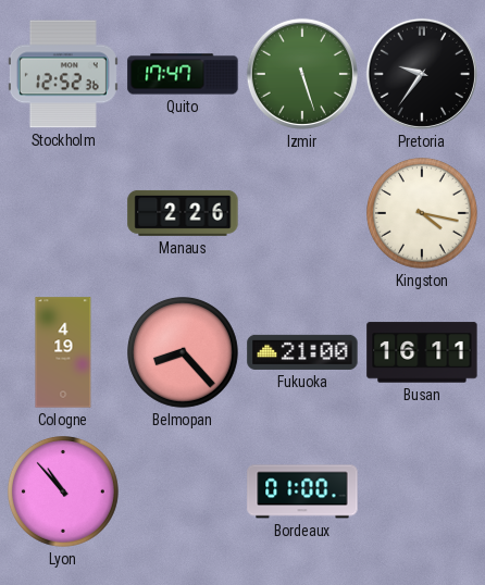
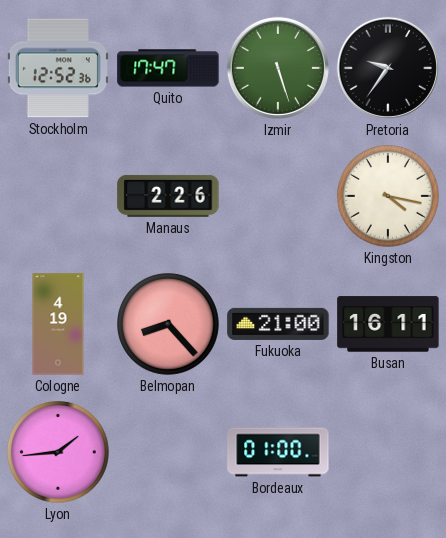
Lyon: 10:53 -> 1:44 (59, 453)
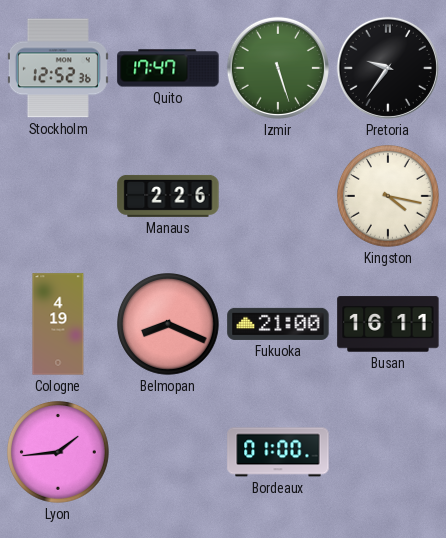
Belmopan: 8:23 -> 8:19 (169, 325)
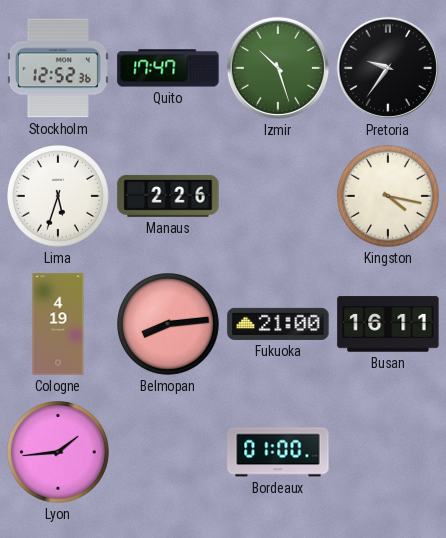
Izmir: 5:27 -> 10:27 (278, 68)
Lima: none -> 5:33 (59, 197)
Belmopan: 8:19 -> 8:14 (169, 325)
